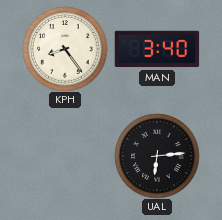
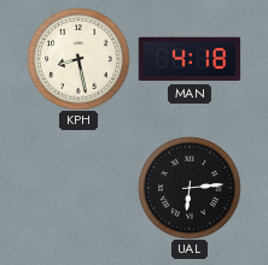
KPH: 8:24 -> 8:28 (78, 59)
MAN: 3:40 -> 4:18 (190, 59)
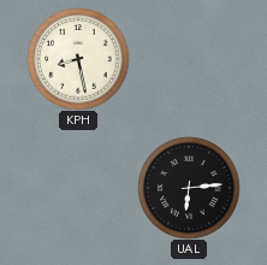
MAN: 4:18 -> none (190, 59)
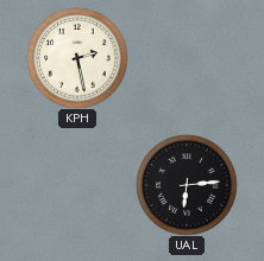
KPH: 8:28 -> 2:28 (77, 58)
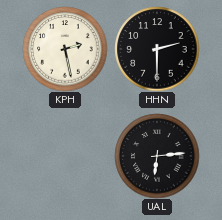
HHN: none -> 2:30 (157, 49)
